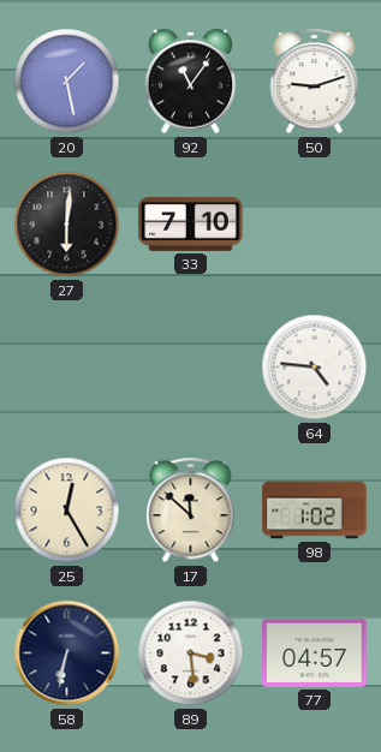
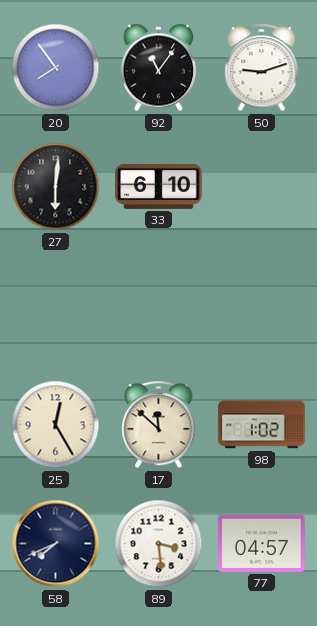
20: 1:28 -> 7:54 (56, 68)
33: 7:10 -> 6:10 (159, 186)
64: 4:46 -> none (315, 368)
58: 6:32 -> 7:41 (56, 544)
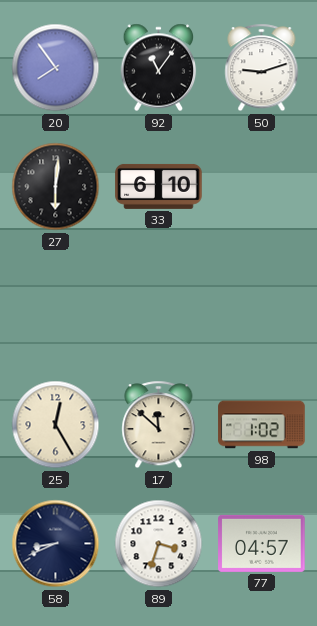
58: 7:41 -> 8:41 (56, 544)
89: 3:29 -> 3:33 (159, 544)
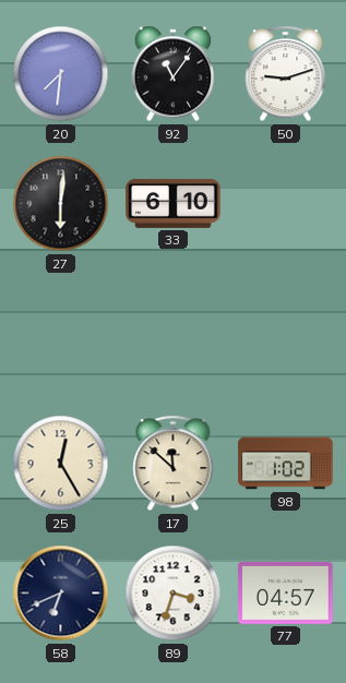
20: 7:54 -> 7:31 (61, 74)
58: 8:41 -> 6:41 (61, 594)
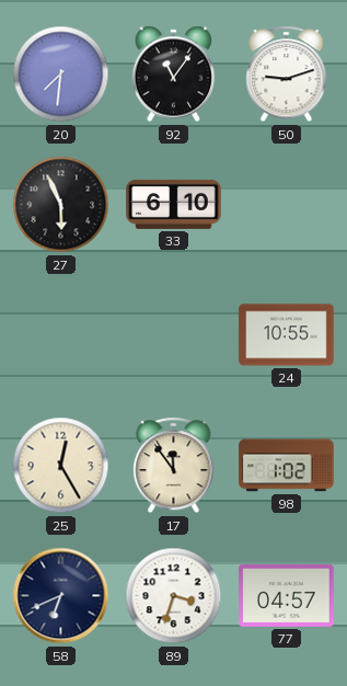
27: 6:01 -> 5:56 (61, 205)
24: none -> 10:55 (287, 335)
17: 11:52 -> 11:54 (174, 466)
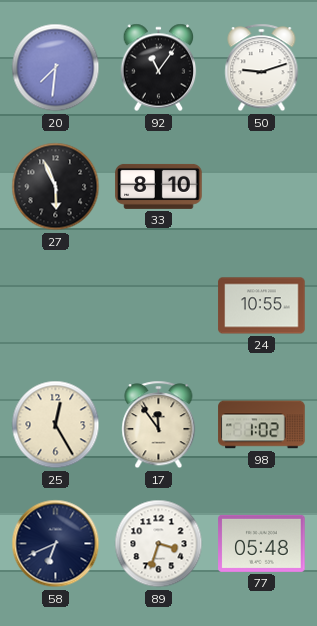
33: 6:10 -> 8:10 (159, 186)
77: 04:57 -> 05:48 (262, 543)
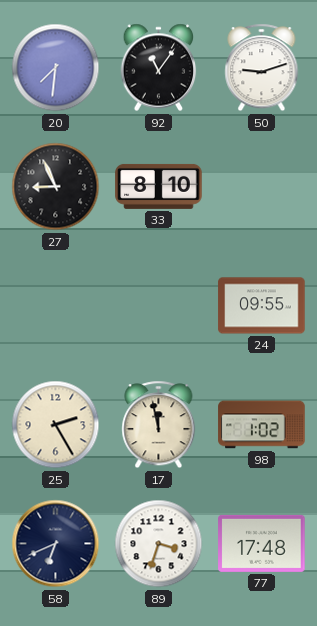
27: 5:56 -> 8:56 (56, 187)
24: 10:55 -> 09:55 (262, 306)
25: 12:25 -> 2:25 (56, 425)
17: 11:54 -> 11:58 (159, 425)
77: 05:48 -> 17:48 (262, 543)
